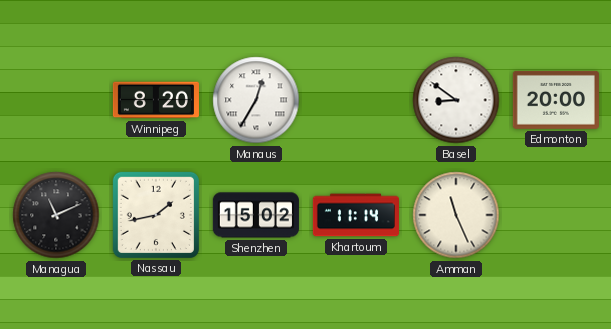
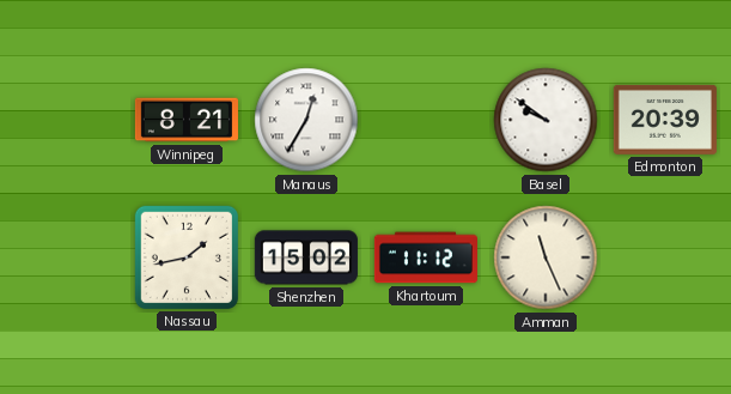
Winnipeg: 8:20 -> 8:21 (187, 120)
Basel: 8:51 -> 9:51 (546, 120)
Edmonton: 20:00 -> 20:39 (665, 120)
Managua: 11:11 -> none (56, 215)
Khartoum: 11:14 -> 11:12 (426, 257)
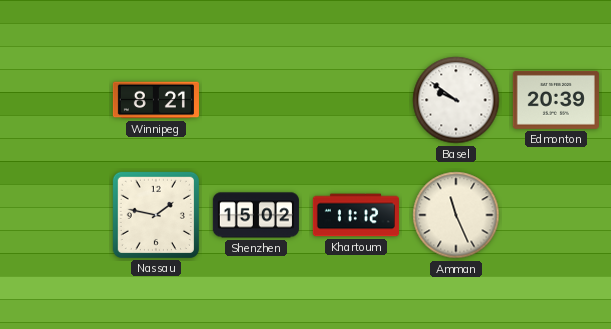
Manaus: 12:35 -> none (306, 120)
Nassau: 1:43 -> 1:47 (156, 215)
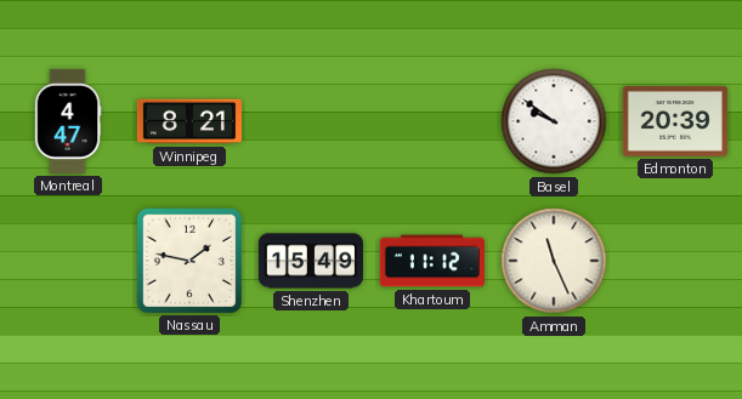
Montreal: none -> 4:47 (68, 121)
Shenzhen: 15:02 -> 15:49 (311, 261)
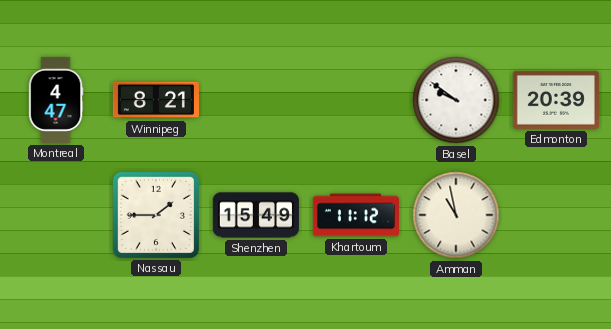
Nassau: 1:47 -> 1:45 (156, 215)
Amman: 11:26 -> 10:58 (456, 215)
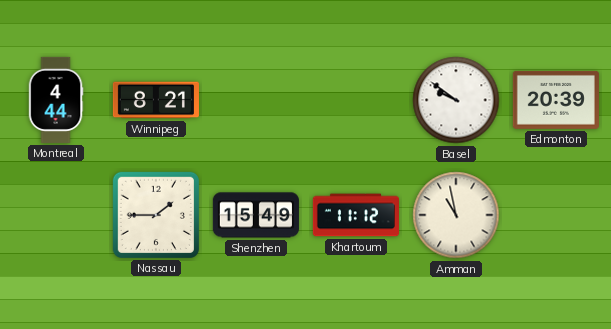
Montreal: 4:47 -> 4:44 (56, 100)
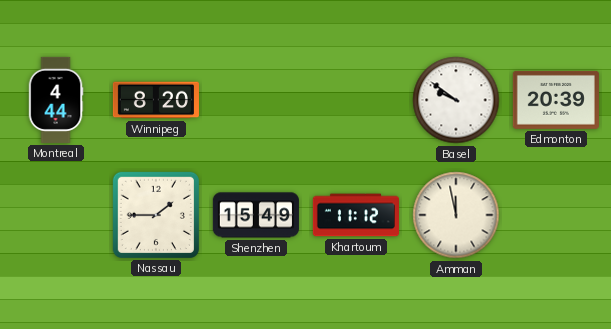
Winnipeg: 8:21 -> 8:20 (156, 100)
Amman: 10:58 -> 11:58 (456, 215)
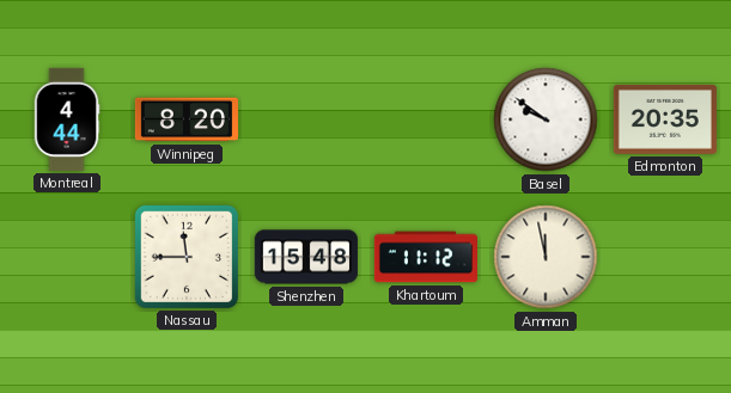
Edmonton: 20:39 -> 20:35 (665, 119)
Nassau: 1:45 -> 11:45 (187, 257)
Shenzhen: 15:49 -> 15:48 (306, 257)
